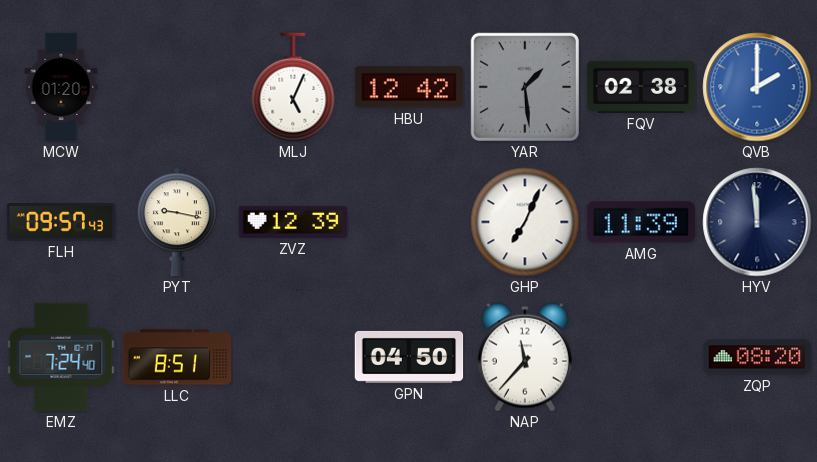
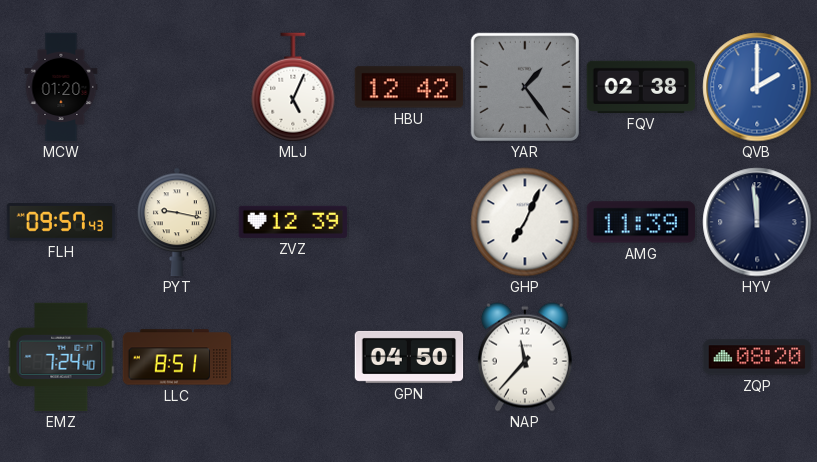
YAR: 1:29 -> 1:24 (525, 87)
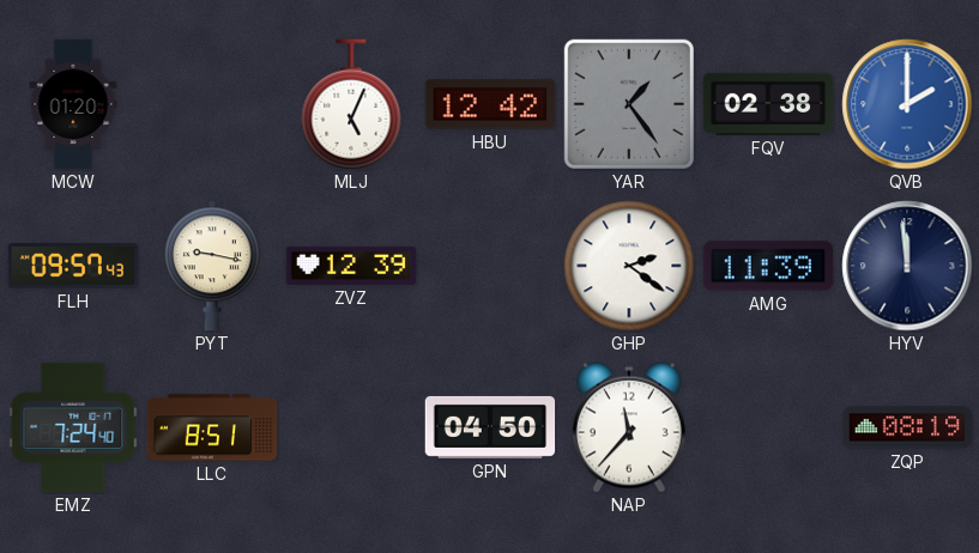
GHP: 7:04 -> 2:21 (629, 266)
ZQP: 08:20 -> 08:19 (907, 427)
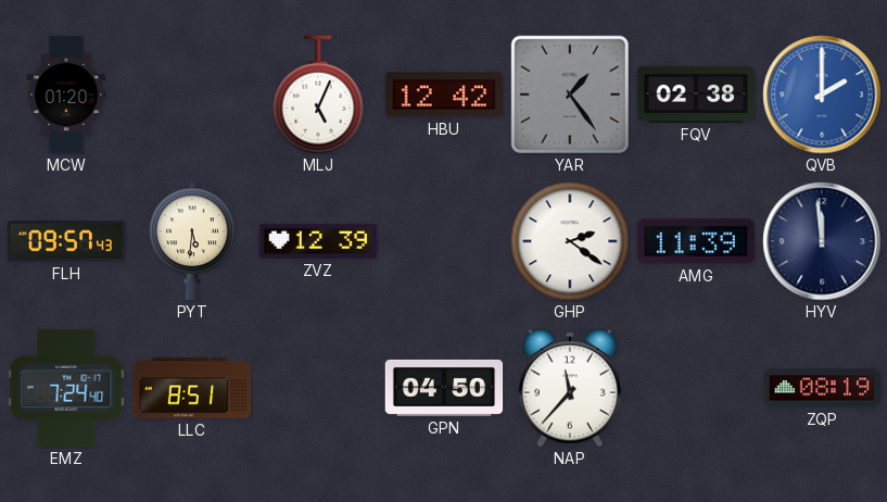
PYT: 9:17 -> 5:31 (192, 241)
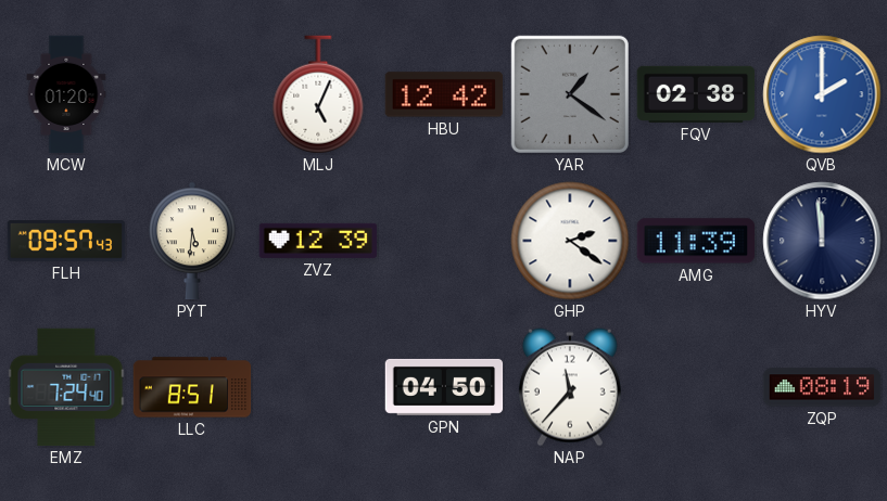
YAR: 1:24 -> 1:21 (570, 94)
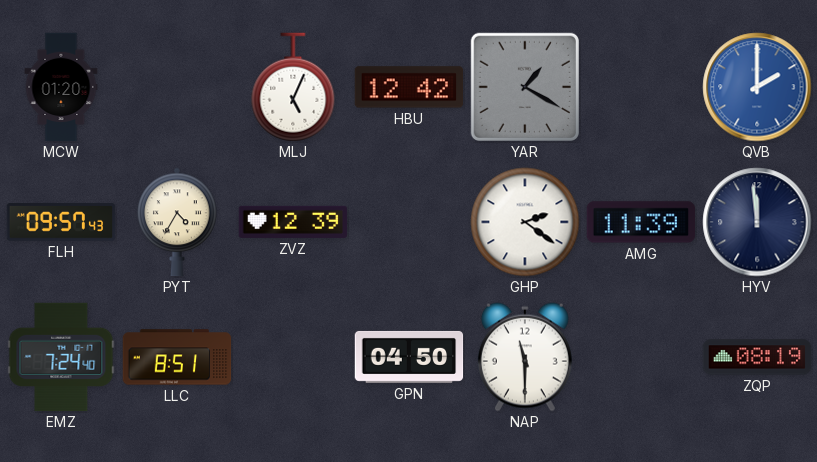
YAR: 1:21 -> 1:20 (525, 87)
FQV: 02:38 -> none (696, 94)
PYT: 5:31 -> 4:35 (177, 222)
NAP: 11:37 -> 11:30 (525, 357)
